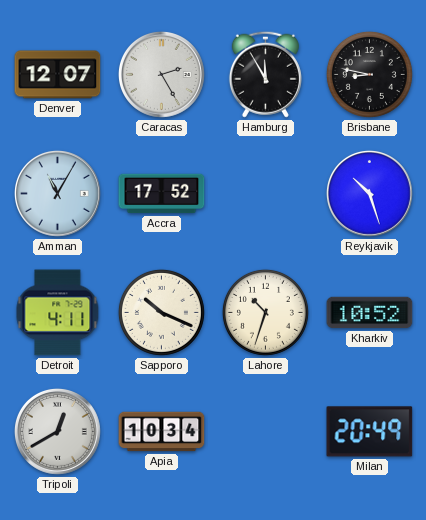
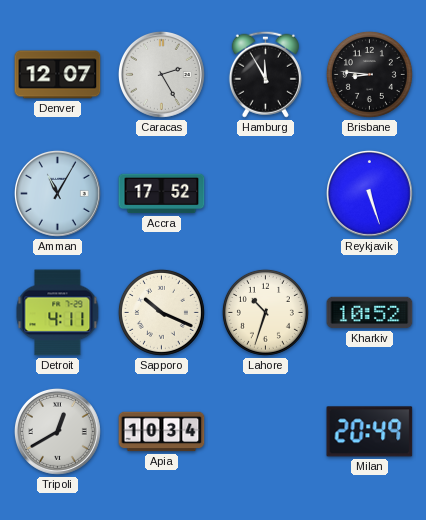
Brisbane: 8:47 -> 8:46 (369, 74)
Reykjavik: 10:27 -> 5:27 (369, 193)
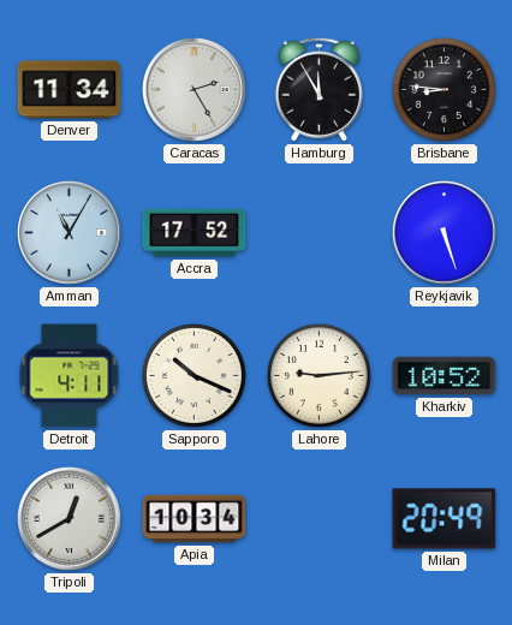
Denver: 12:07 -> 11:34 (70, 90)
Lahore: 10:33 -> 9:14 (318, 375)
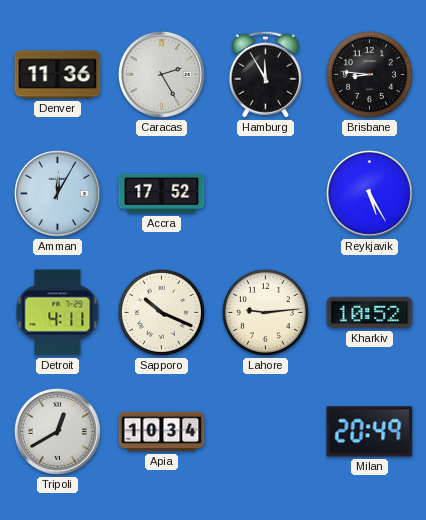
Denver: 11:34 -> 11:36 (58, 75)
Amman: 11:05 -> 12:05 (57, 193)
Reykjavik: 5:27 -> 5:25 (369, 193)
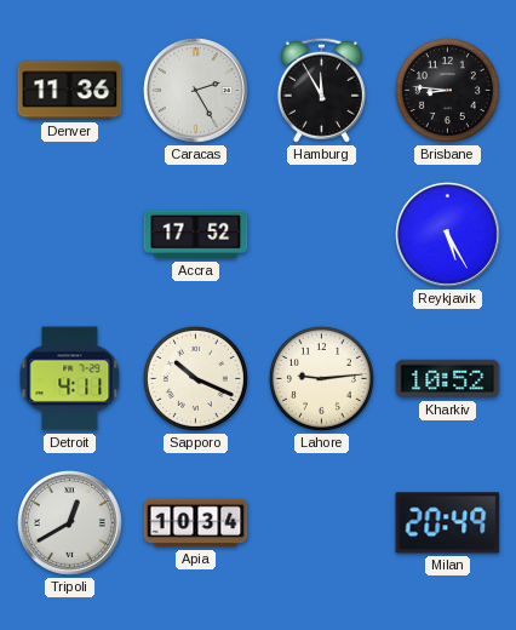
Amman: 12:05 -> none (57, 193)
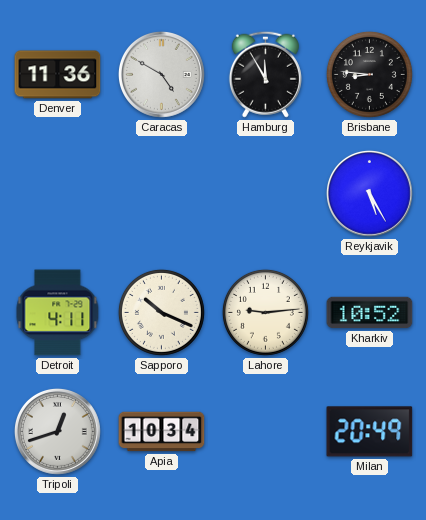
Caracas: 2:25 -> 4:50 (161, 74)
Accra: 17:52 -> none (196, 235)
Tripoli: 12:40 -> 12:42 (57, 431)
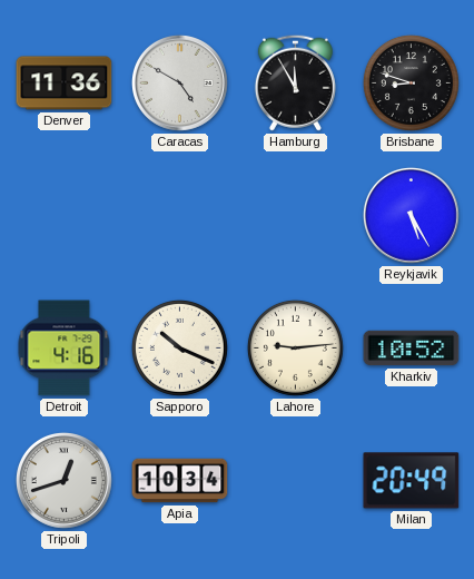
Brisbane: 8:46 -> 8:48 (411, 82)
Detroit: 4:11 -> 4:16 (65, 349)
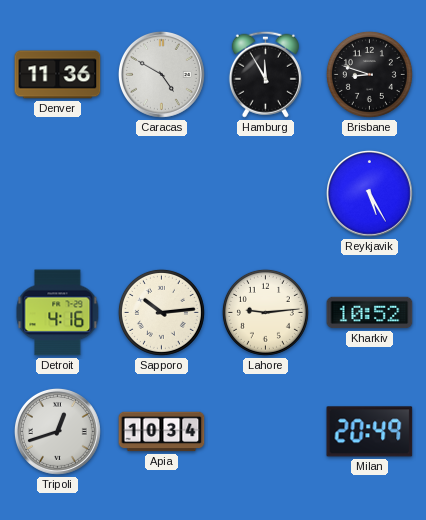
Sapporo: 10:19 -> 10:14 (161, 312)
